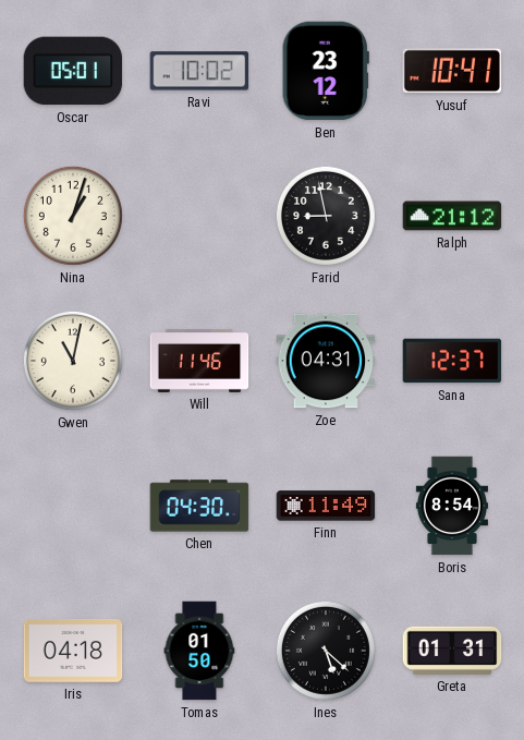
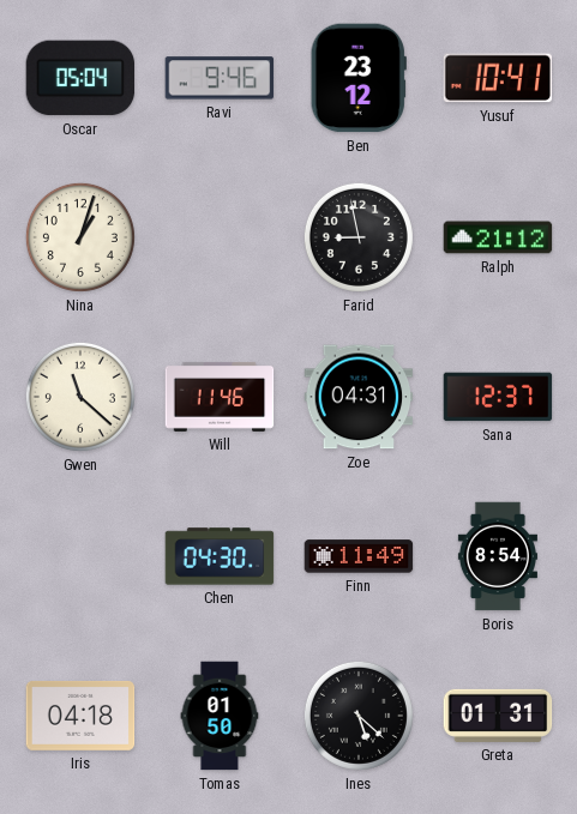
Oscar: 05:01 -> 05:04 (80, 78)
Ravi: 10:02 -> 9:46 (220, 78)
Gwen: 11:02 -> 11:22 (80, 397)
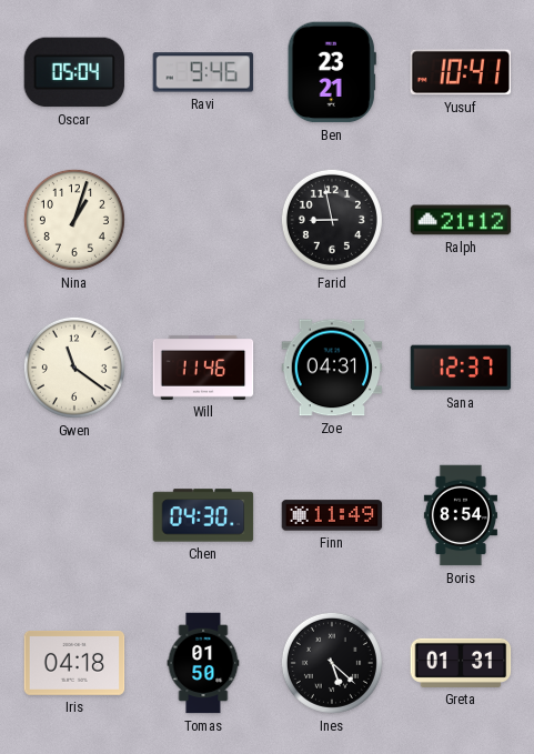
Ben: 23:12 -> 23:21 (332, 72)
Gwen: 11:22 -> 11:21 (74, 368)
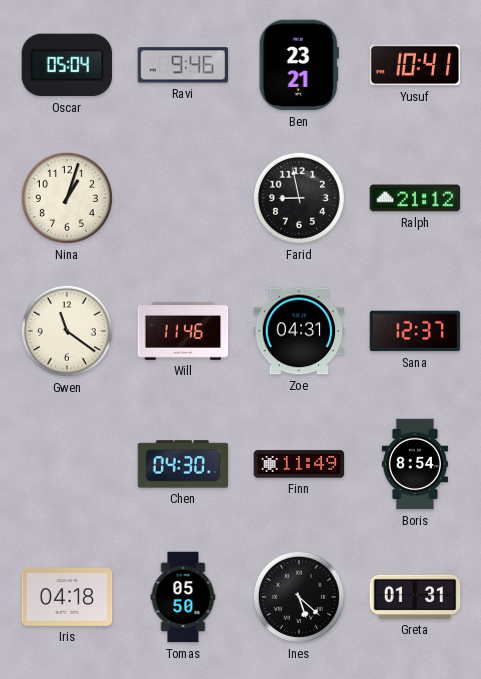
Tomas: 01:50 -> 05:50 (183, 597)
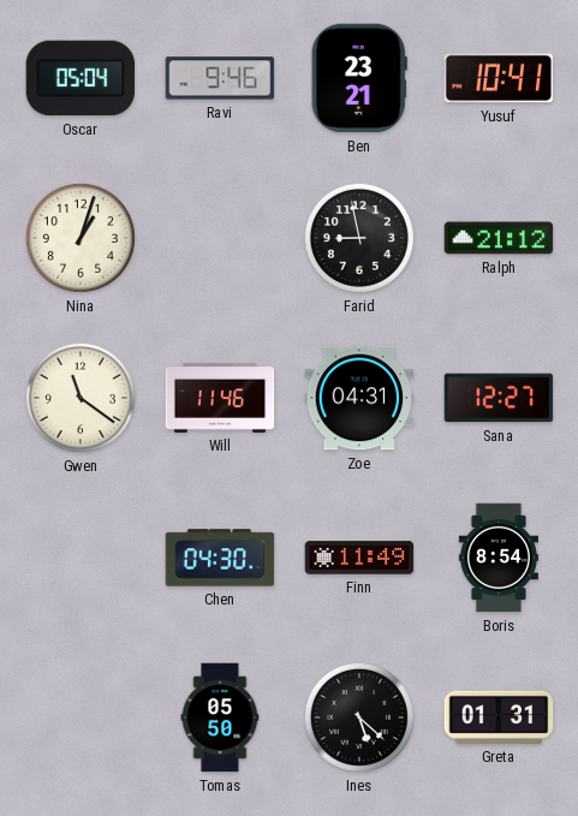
Sana: 12:37 -> 12:27 (499, 398)
Iris: 04:18 -> none (67, 598)
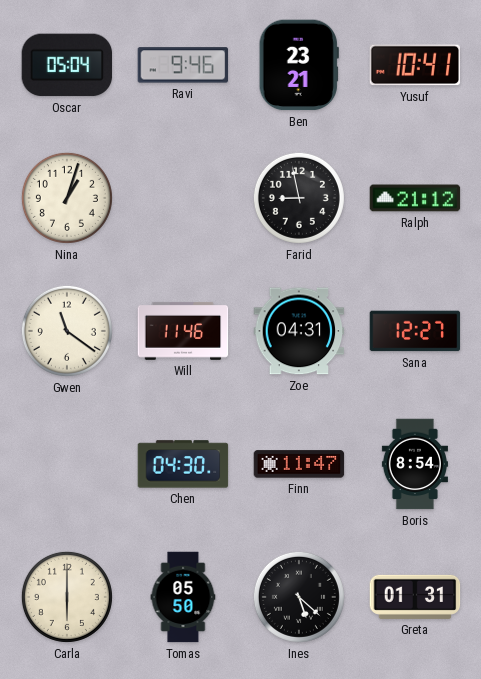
Finn: 11:49 -> 11:47 (299, 464)
Carla: none -> 6:00 (67, 597)
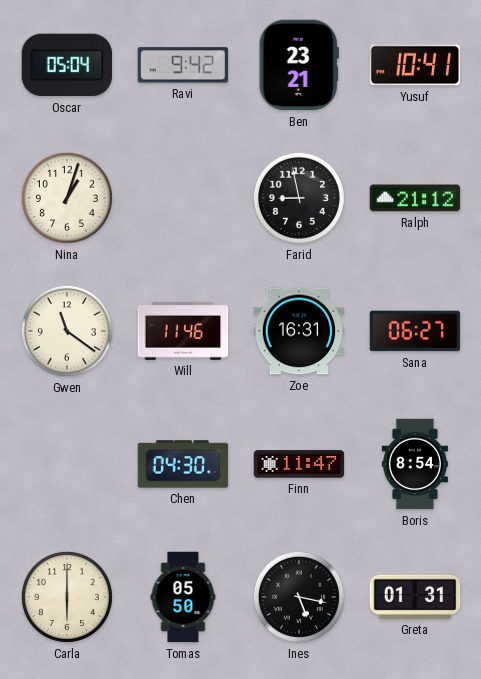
Ravi: 9:46 -> 9:42 (183, 65)
Zoe: 04:31 -> 16:31 (299, 331)
Sana: 12:27 -> 06:27 (415, 331)
Ines: 5:22 -> 5:17 (299, 597)
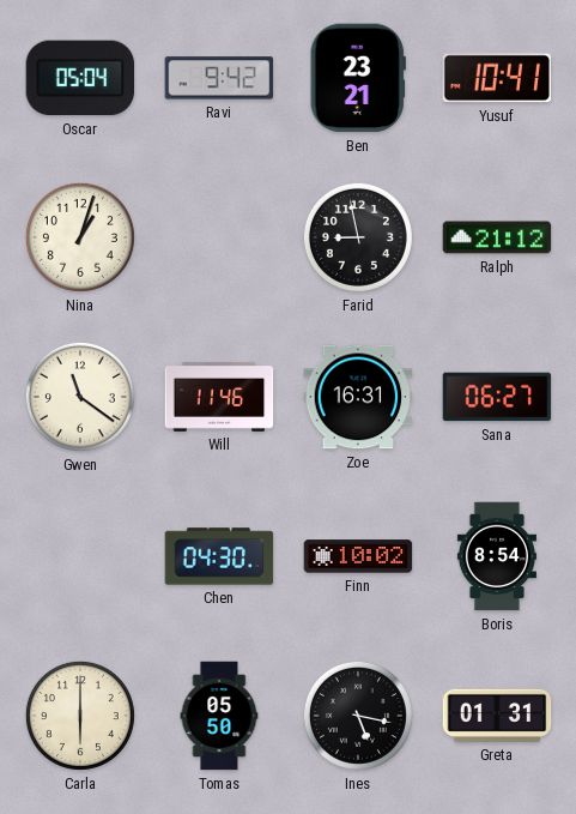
Finn: 11:47 -> 10:02 (358, 556)
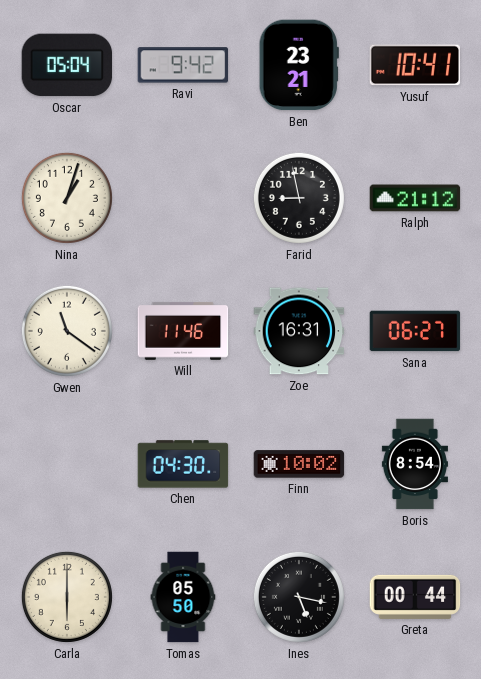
Greta: 01:31 -> 00:44 (415, 597)
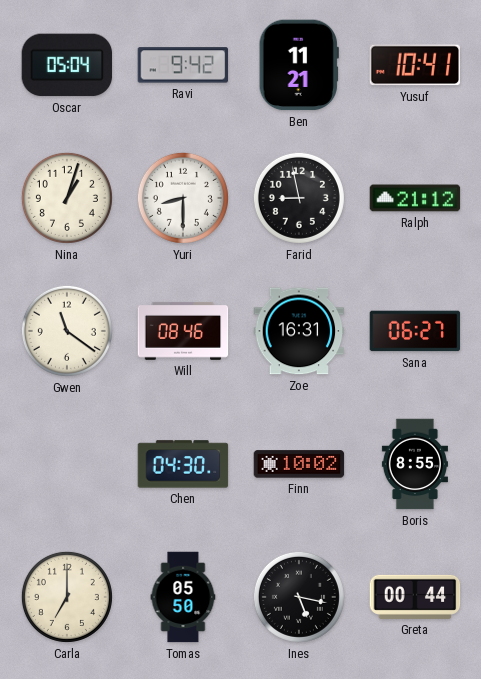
Ben: 23:21 -> 11:21 (299, 65)
Yuri: none -> 8:30 (183, 198)
Will: 11:46 -> 08:46 (183, 331)
Boris: 8:54 -> 8:55 (415, 464)
Carla: 6:00 -> 7:00 (67, 597)
